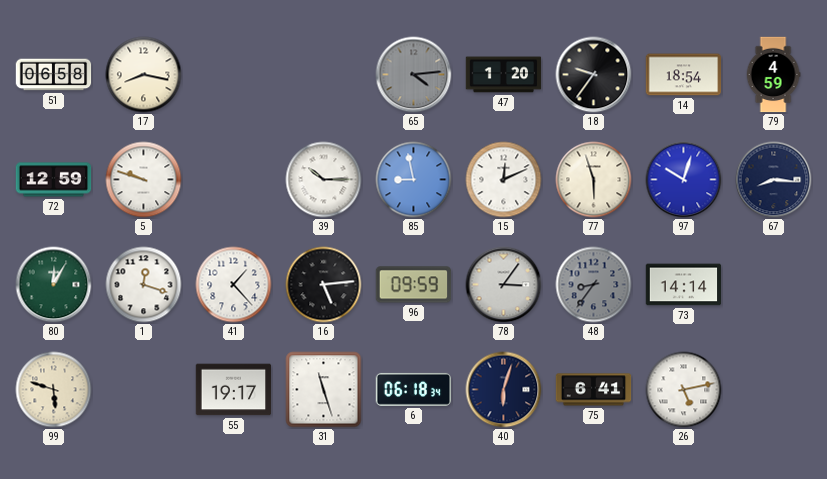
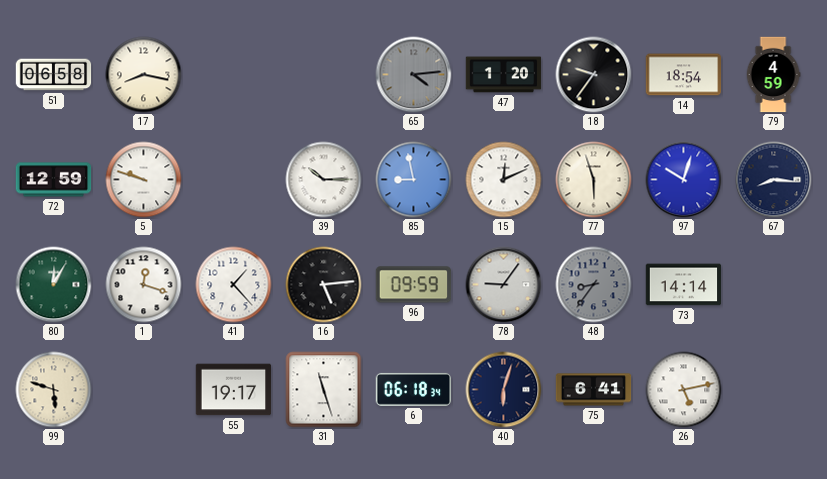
78: 3:06 -> 9:06 (504, 285)
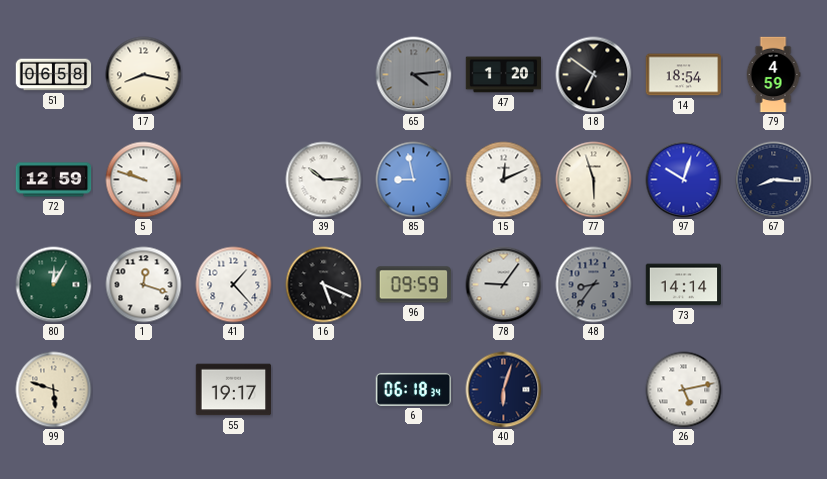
18: 9:36 -> 6:51 (594, 75)
16: 5:14 -> 5:19 (324, 285)
31: 11:27 -> none (324, 390)
75: 6:41 -> none (594, 390)
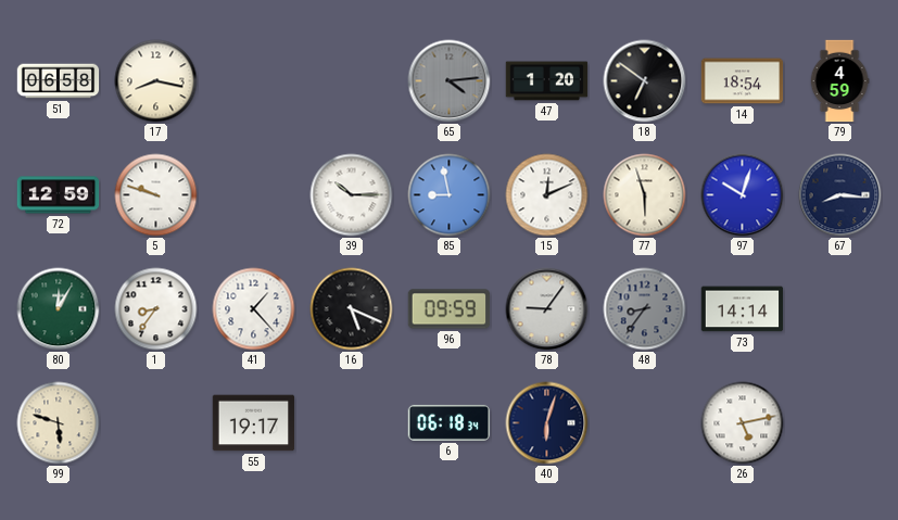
1: 12:18 -> 8:36 (156, 309)
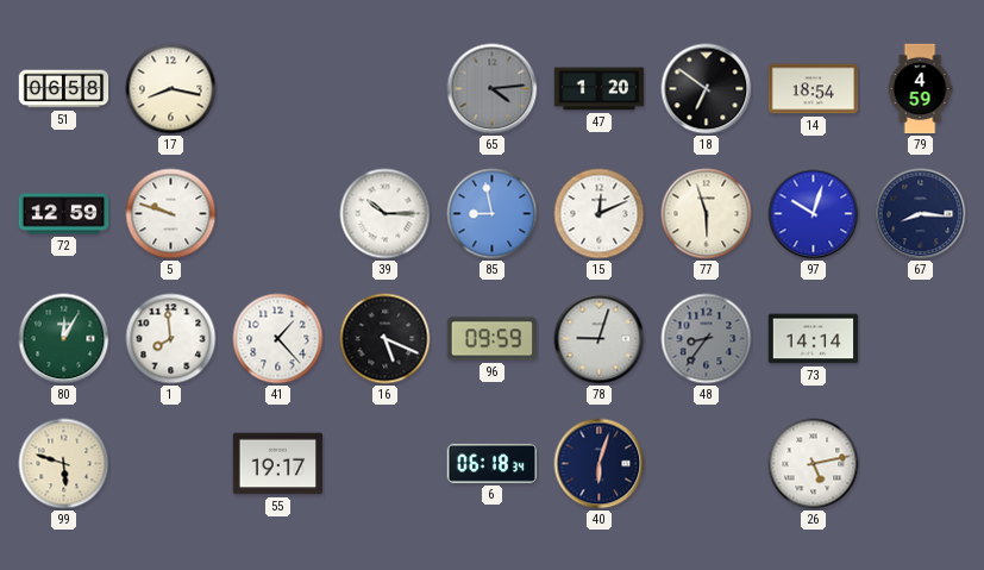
1: 8:36 -> 7:59 (171, 339)
78: 9:06 -> 9:03 (600, 339)
